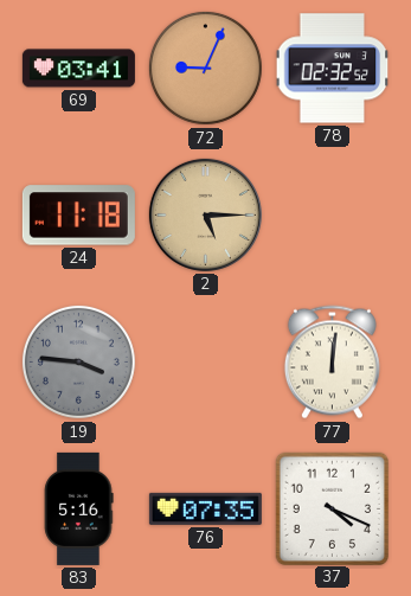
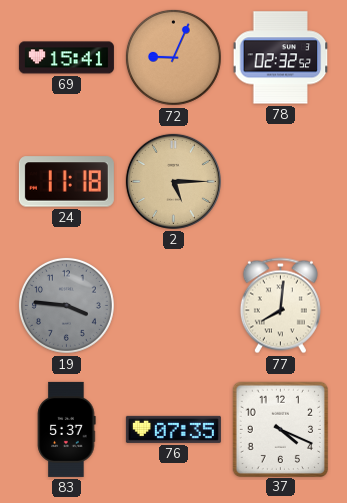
69: 03:41 -> 15:41 (66, 58)
77: 12:01 -> 8:01 (280, 306)
83: 5:16 -> 5:37 (66, 429)
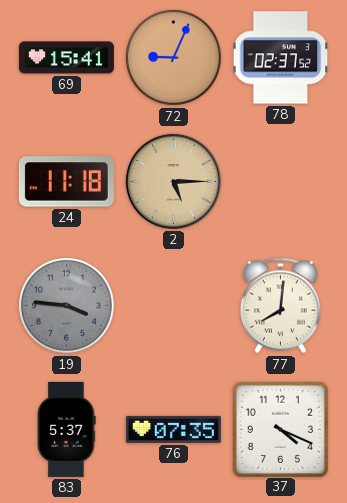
78: 02:32 -> 02:37 (281, 58)
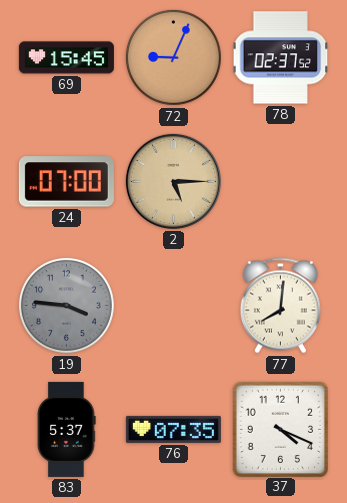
69: 15:41 -> 15:45 (66, 58)
24: 11:18 -> 07:00 (66, 182)
